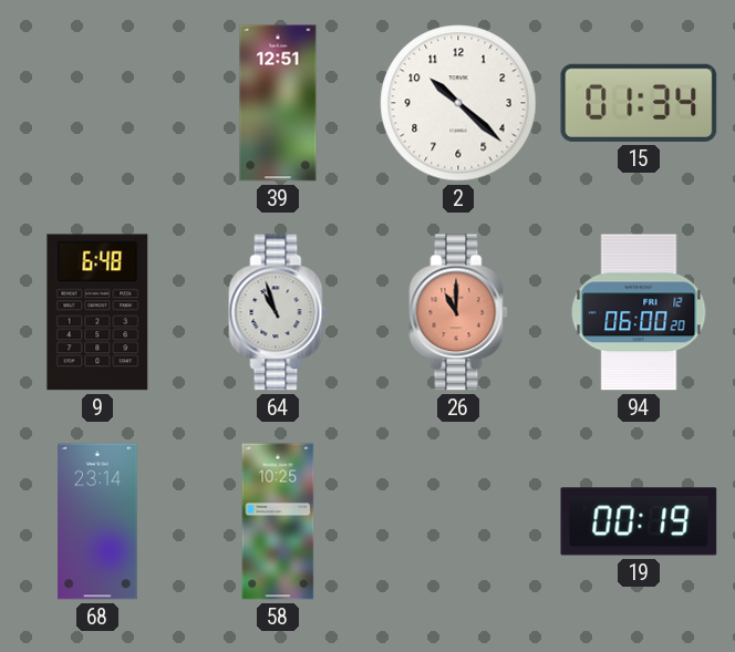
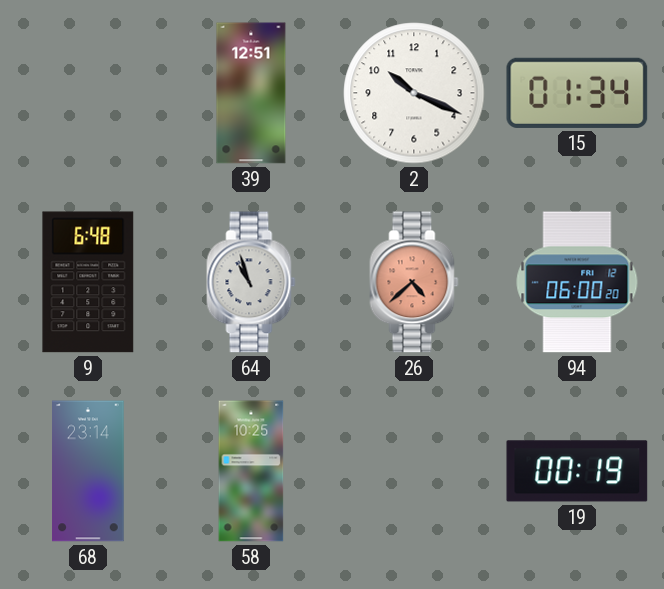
2: 10:22 -> 10:19 (414, 93)
26: 11:00 -> 4:38 (414, 282)
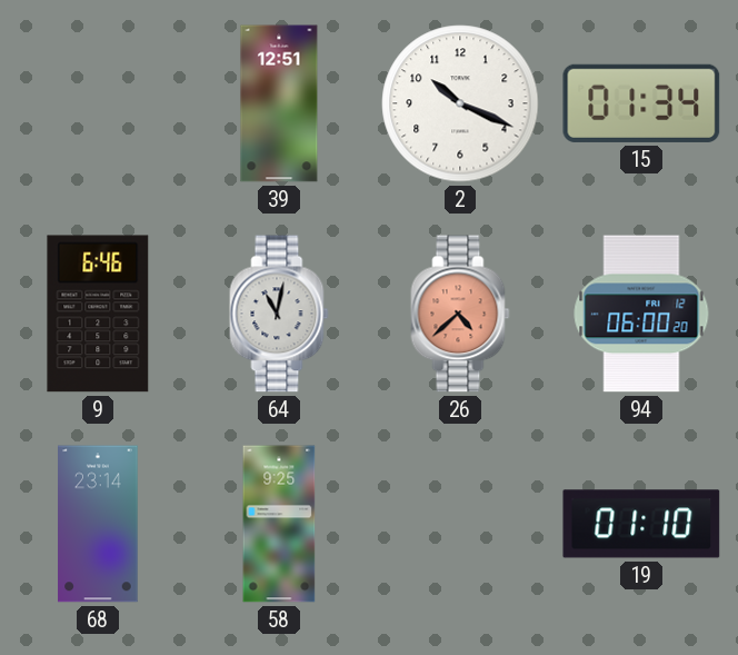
9: 6:48 -> 6:46 (98, 314)
64: 10:57 -> 11:02 (279, 314)
58: 10:25 -> 9:25 (279, 524)
19: 00:19 -> 01:10 (641, 524)
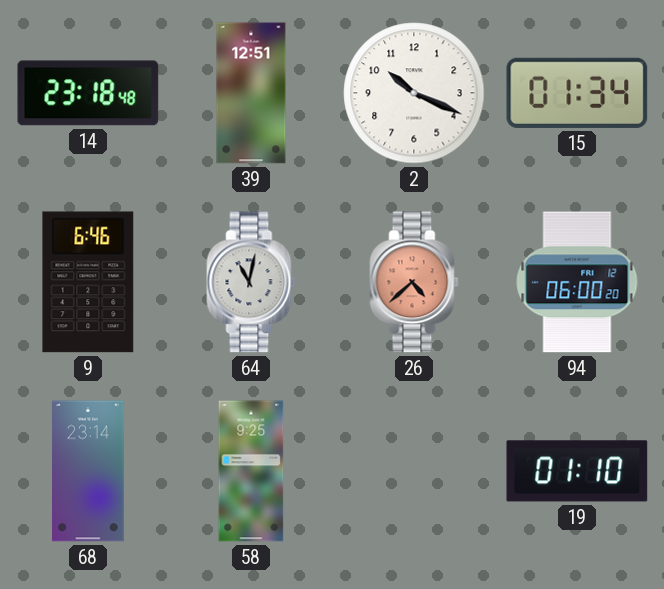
14: none -> 23:18 (88, 93)
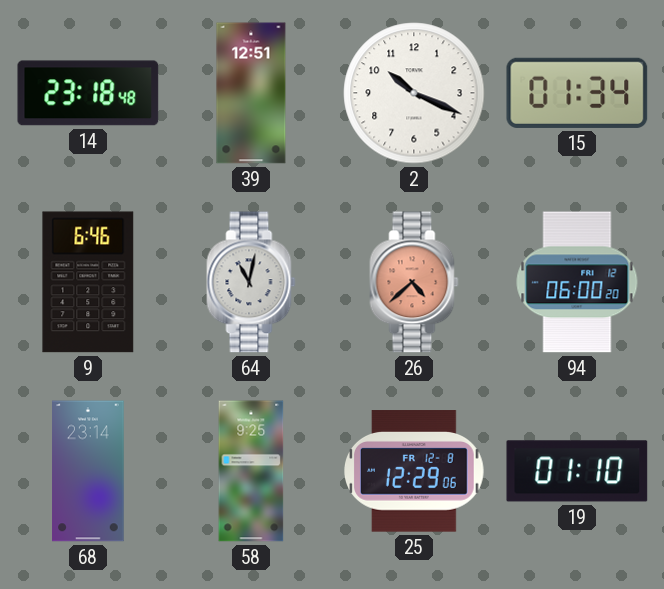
25: none -> 12:29 (415, 471)
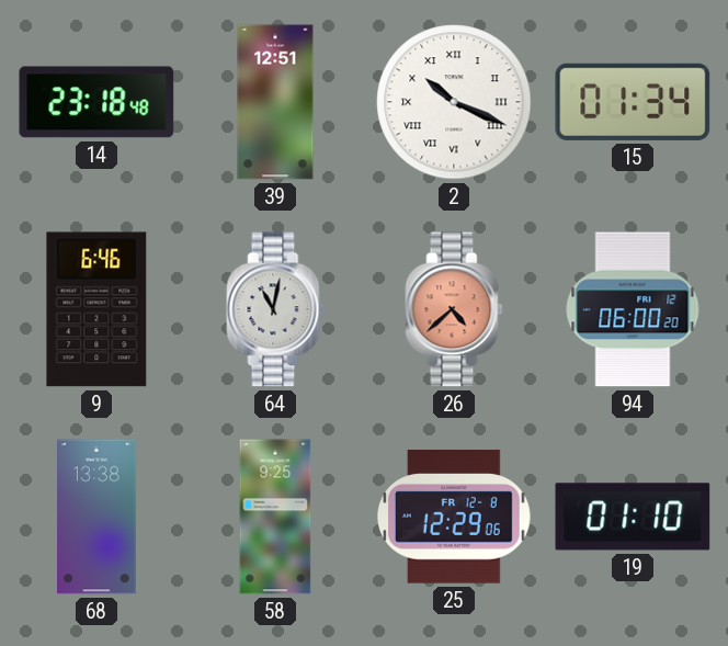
2 numerals: Arabic -> Roman (454, 102)
68: 23:14 -> 13:38 (96, 517)
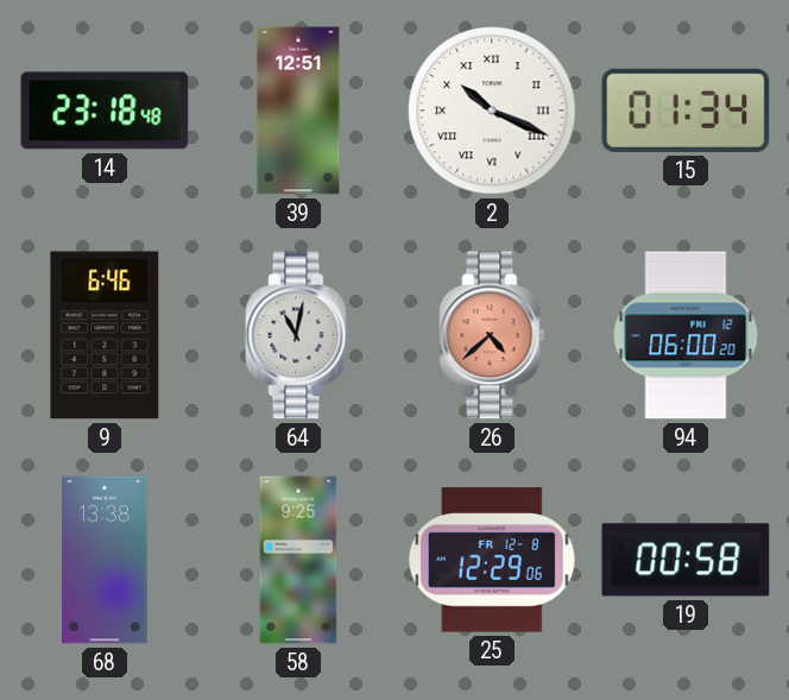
19: 01:10 -> 00:58 (686, 560)
